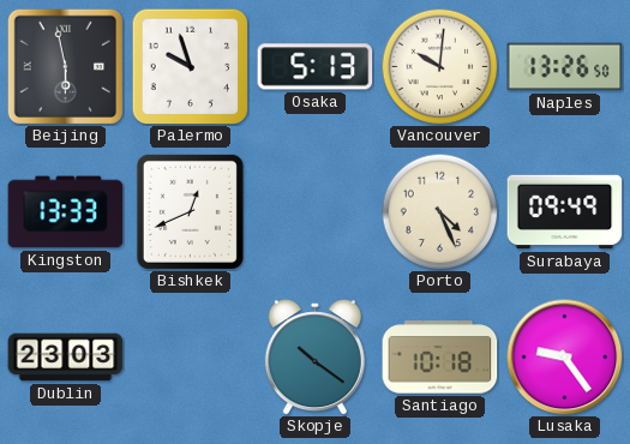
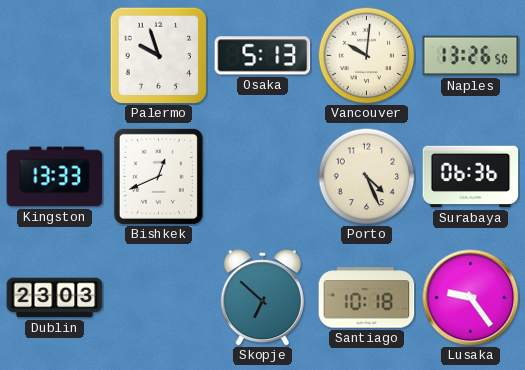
Beijing: 5:58 -> none (65, 66)
Surabaya: 09:49 -> 06:36 (471, 177)
Skopje: 10:21 -> 6:52 (262, 298)
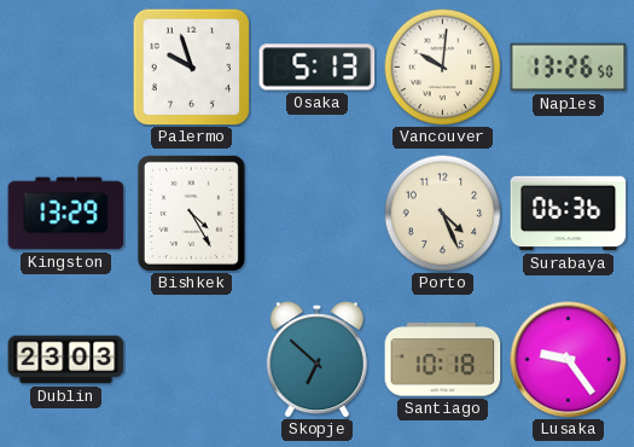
Kingston: 13:33 -> 13:29 (66, 214)
Bishkek: 12:41 -> 4:25 (191, 213)
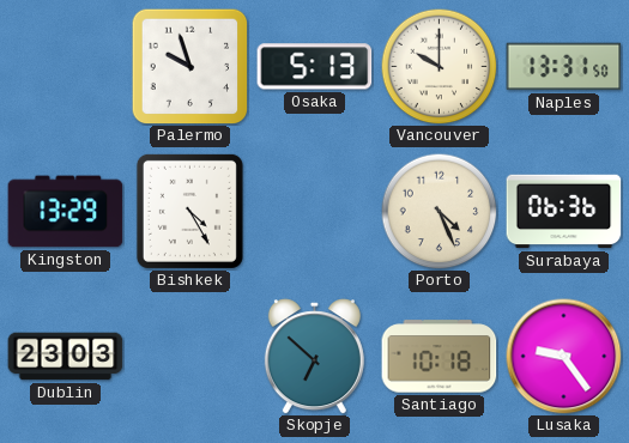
Vancouver: 10:01 -> 10:00 (439, 66)
Naples: 13:26 -> 13:31 (564, 67)
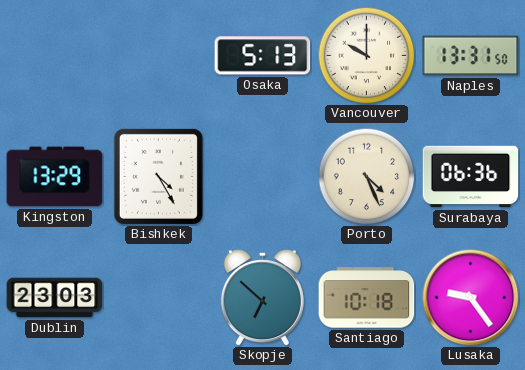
Palermo: 9:57 -> none (189, 66)
